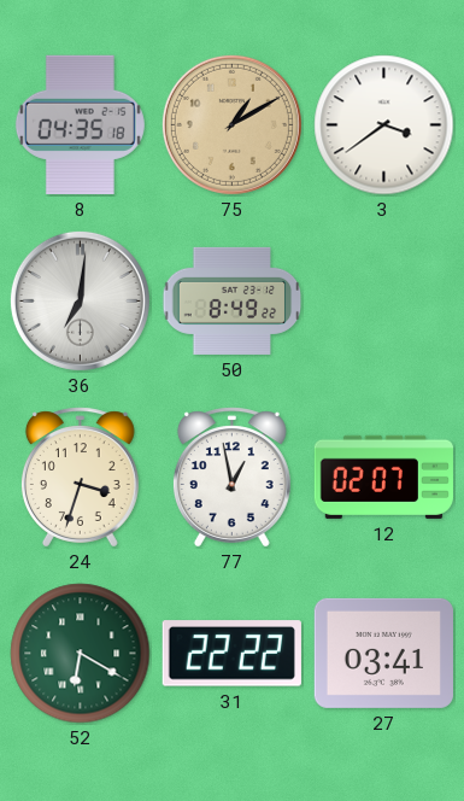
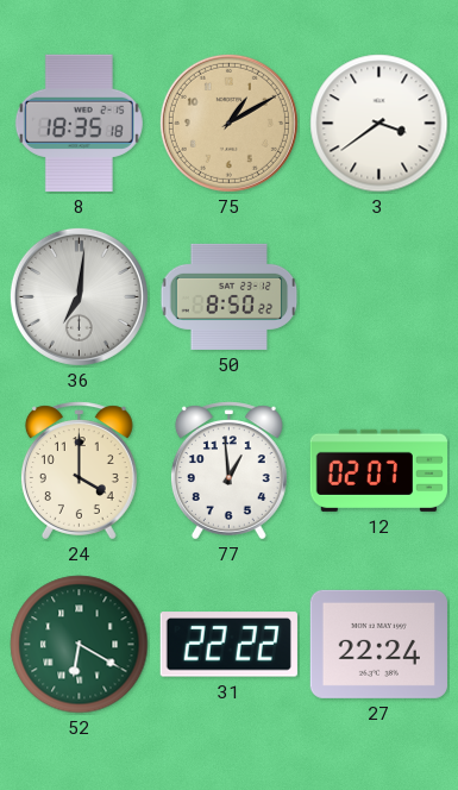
8: 04:35 -> 18:35 (79, 123)
50: 8:49 -> 8:50 (230, 296)
24: 3:33 -> 4:00 (79, 471)
77: 12:58 -> 12:59 (228, 471)
27: 03:41 -> 22:24 (378, 644)
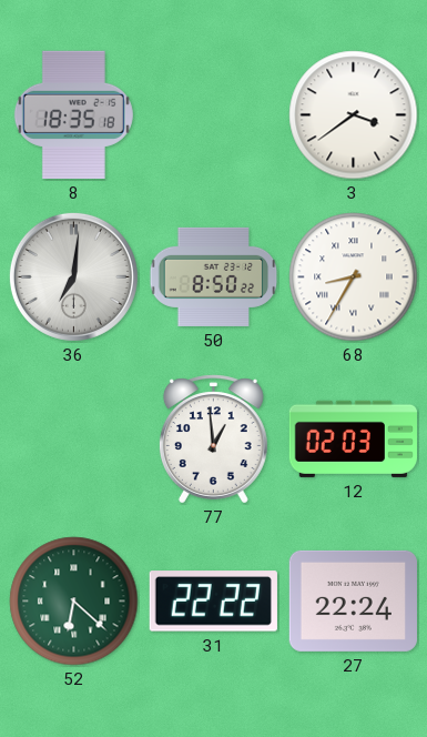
75: 1:10 -> none (228, 123)
68: none -> 8:35 (354, 277)
24: 4:00 -> none (79, 471)
12: 02:07 -> 02:03 (353, 438)
52: 6:20 -> 6:22 (74, 602)
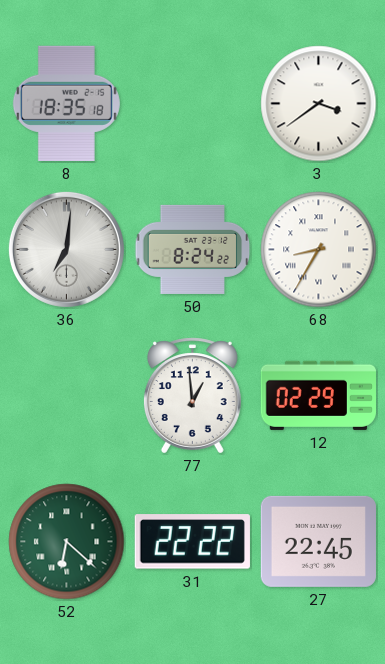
50: 8:50 -> 8:24 (193, 249)
12: 02:03 -> 02:29 (318, 395)
27: 22:24 -> 22:45 (318, 541)
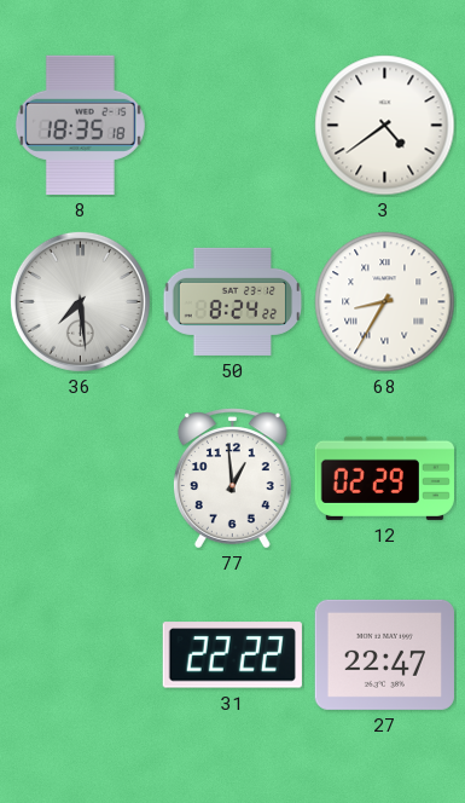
3: 3:39 -> 4:39 (385, 126)
36: 7:01 -> 7:29 (80, 301)
52: 6:22 -> none (67, 542)
27: 22:45 -> 22:47 (384, 654)
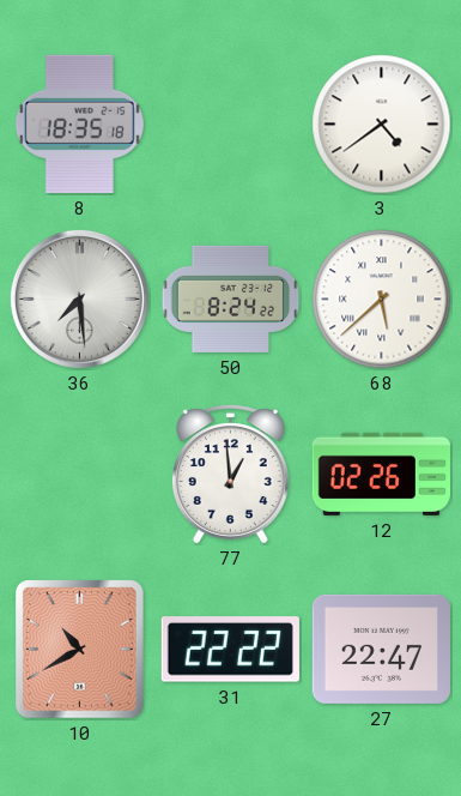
68: 8:35 -> 5:38 (382, 300)
12: 02:29 -> 02:26 (381, 474)
10: none -> 10:40 (80, 650)
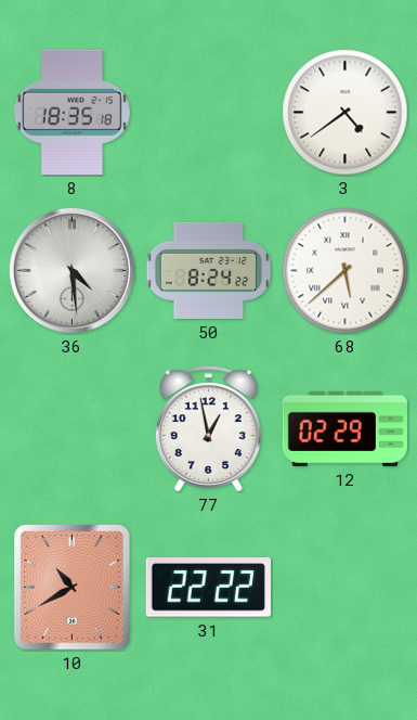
36: 7:29 -> 4:29 (71, 270)
77: 12:59 -> 12:58 (208, 429)
12: 02:26 -> 02:29 (344, 428)
27: 22:47 -> none (381, 649)
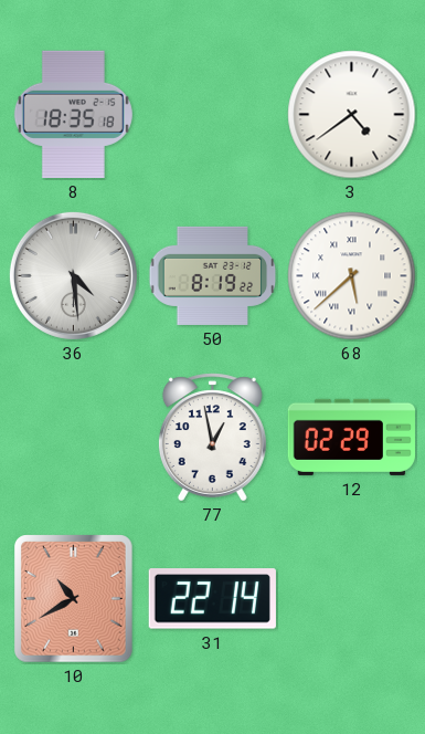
50: 8:24 -> 8:19 (213, 275)
31: 22:22 -> 22:14 (212, 599)
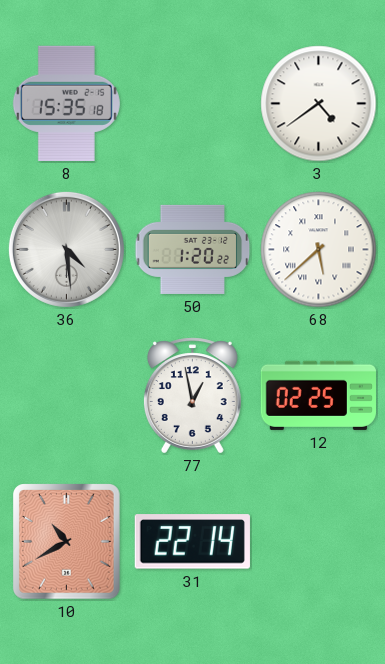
8: 18:35 -> 15:35 (66, 103)
50: 8:19 -> 1:20 (193, 249)
12: 02:29 -> 02:25 (318, 395)
